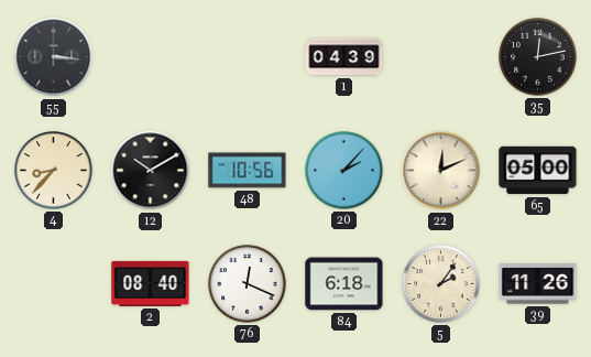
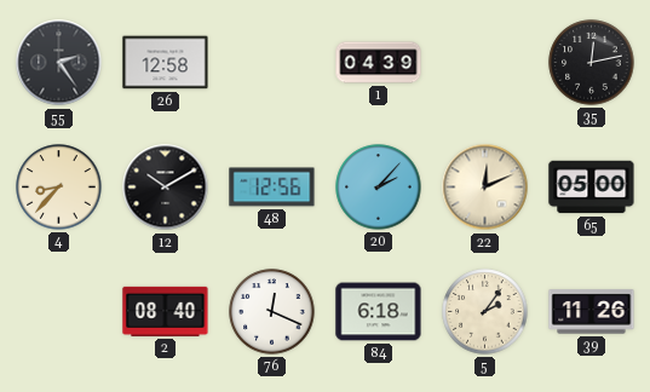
55: 3:16 -> 2:24 (59, 63)
26: none -> 12:58 (166, 63)
48: 10:56 -> 12:56 (272, 188)
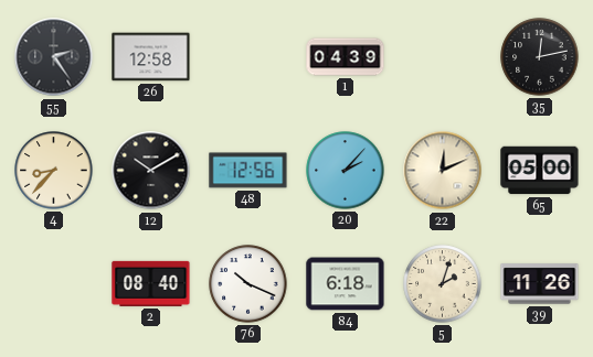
76: 12:19 -> 10:19 (248, 284)
5: 2:06 -> 2:03 (443, 284)
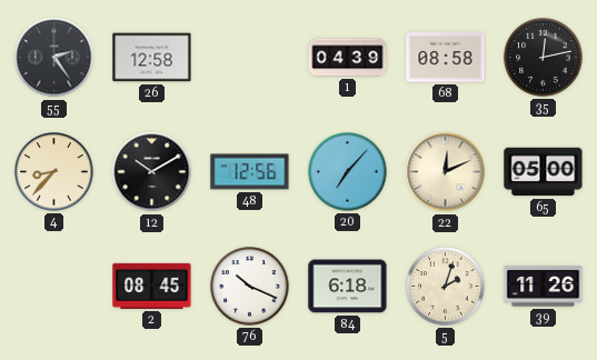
68: none -> 08:58 (446, 58)
20: 2:07 -> 7:07 (348, 172)
2: 08:40 -> 08:45 (152, 286)
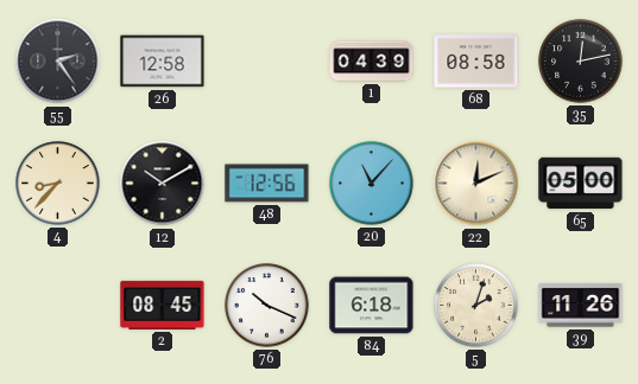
20: 7:07 -> 11:07 (372, 184)
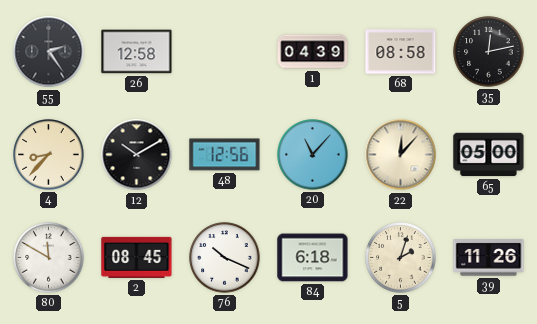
22: 12:11 -> 12:07 (401, 155)
80: none -> 11:50 (49, 258)
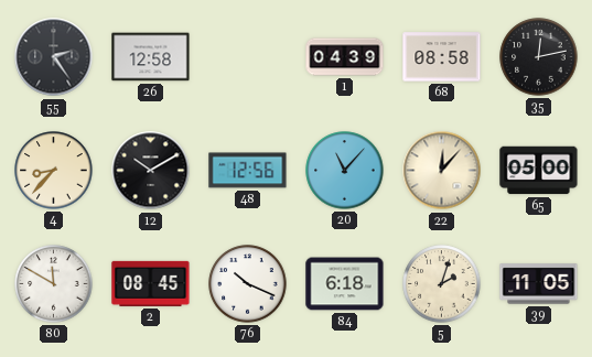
39: 11:26 -> 11:05 (539, 284)
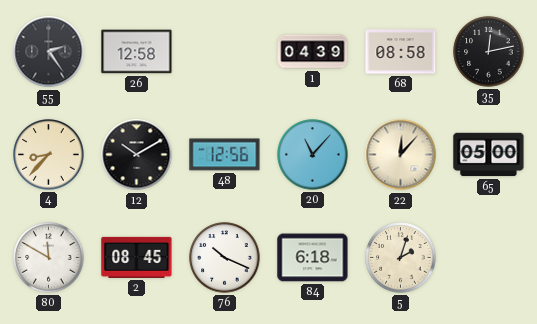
39: 11:05 -> none (539, 284)
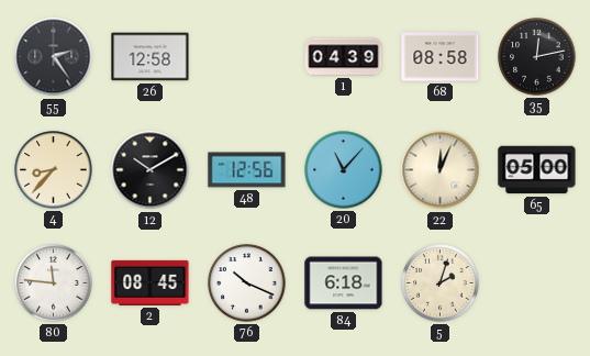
22: 12:07 -> 12:04 (441, 170)
80: 11:50 -> 11:46 (54, 283)
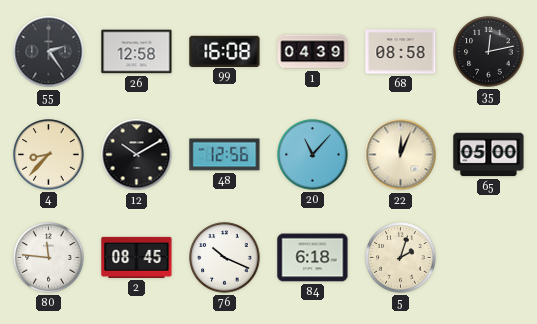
99: none -> 16:08 (225, 51)
